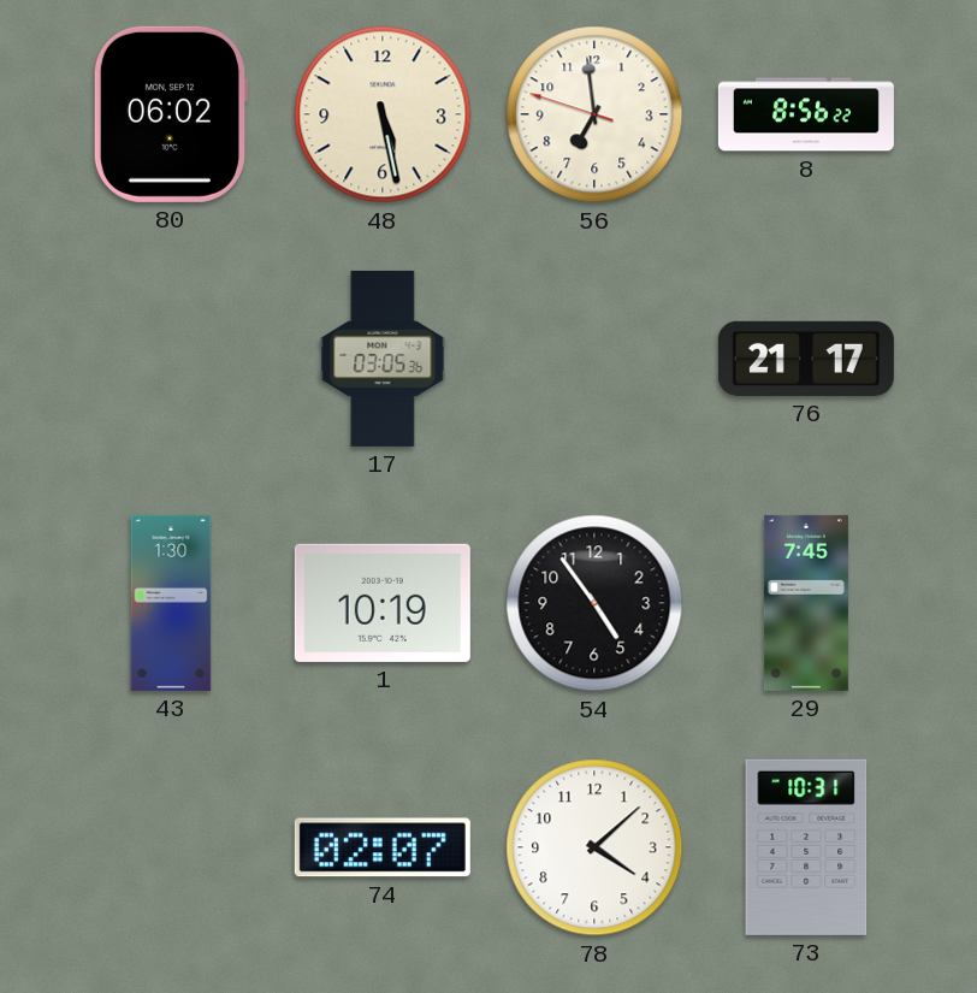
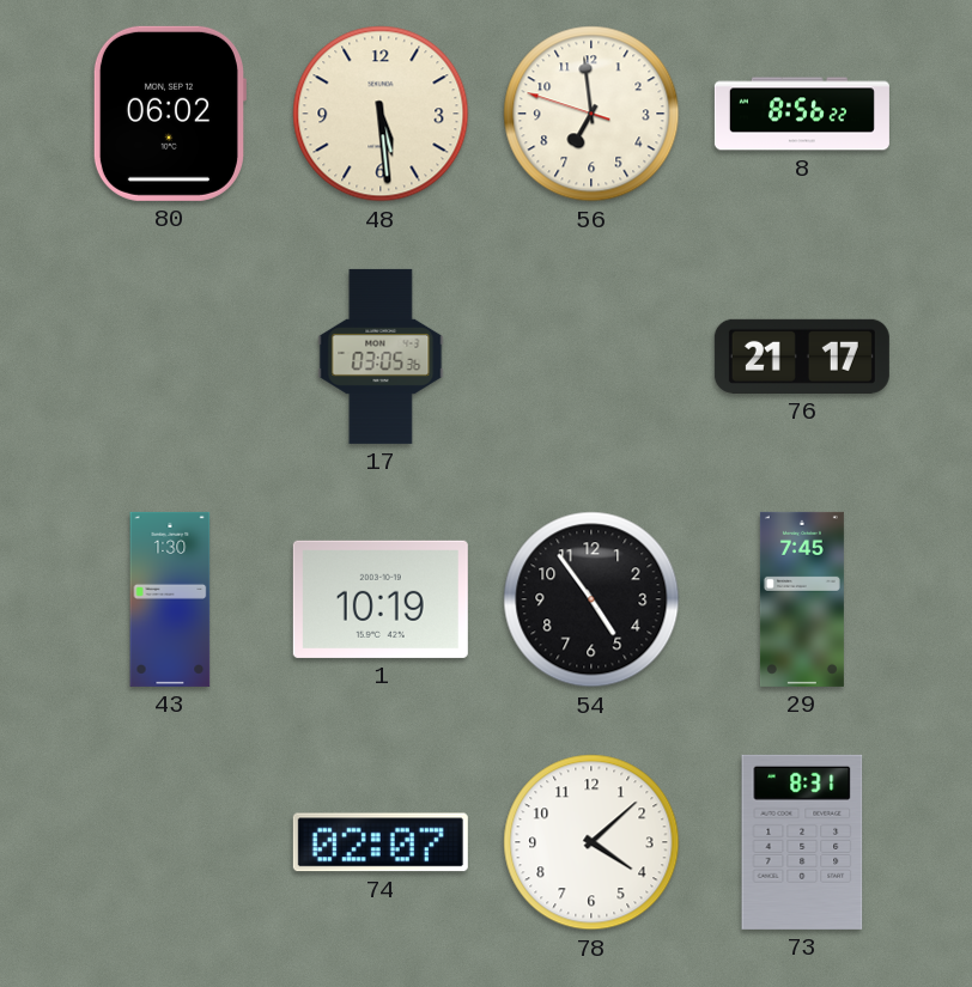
48: 5:28 -> 5:29 (381, 114)
73: 10:31 -> 8:31 (802, 842)
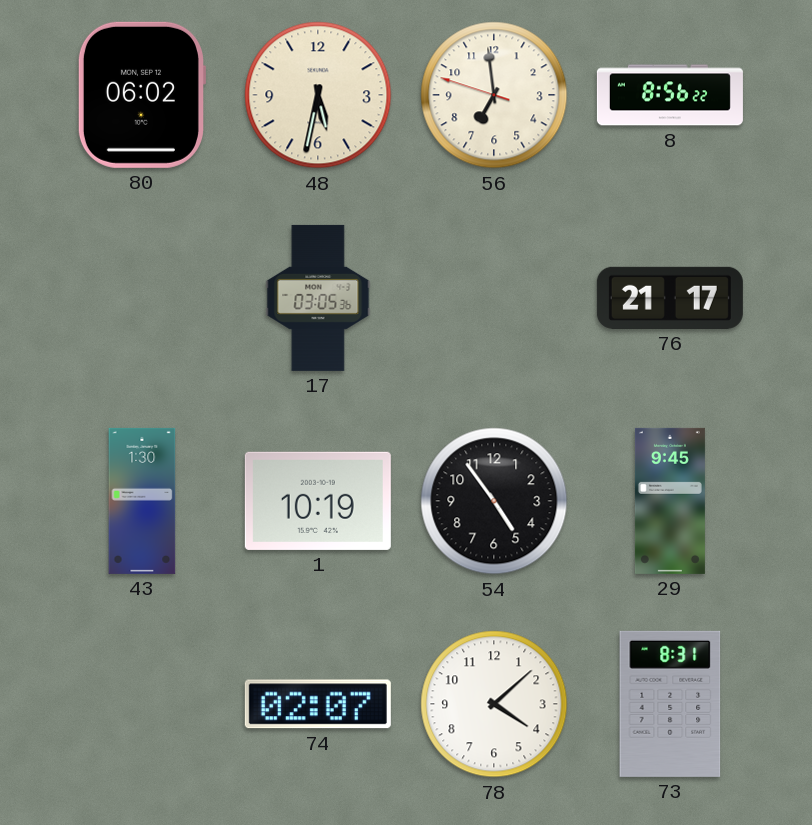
48: 5:29 -> 5:32 (318, 95)
29: 7:45 -> 9:45 (670, 501)
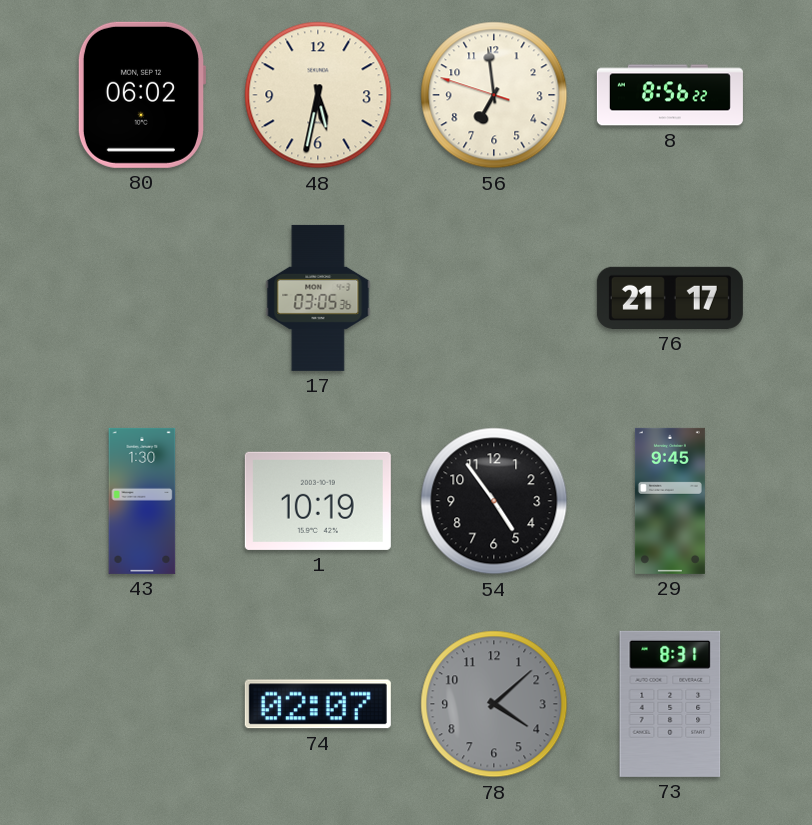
78 dial: white -> grey (494, 704)
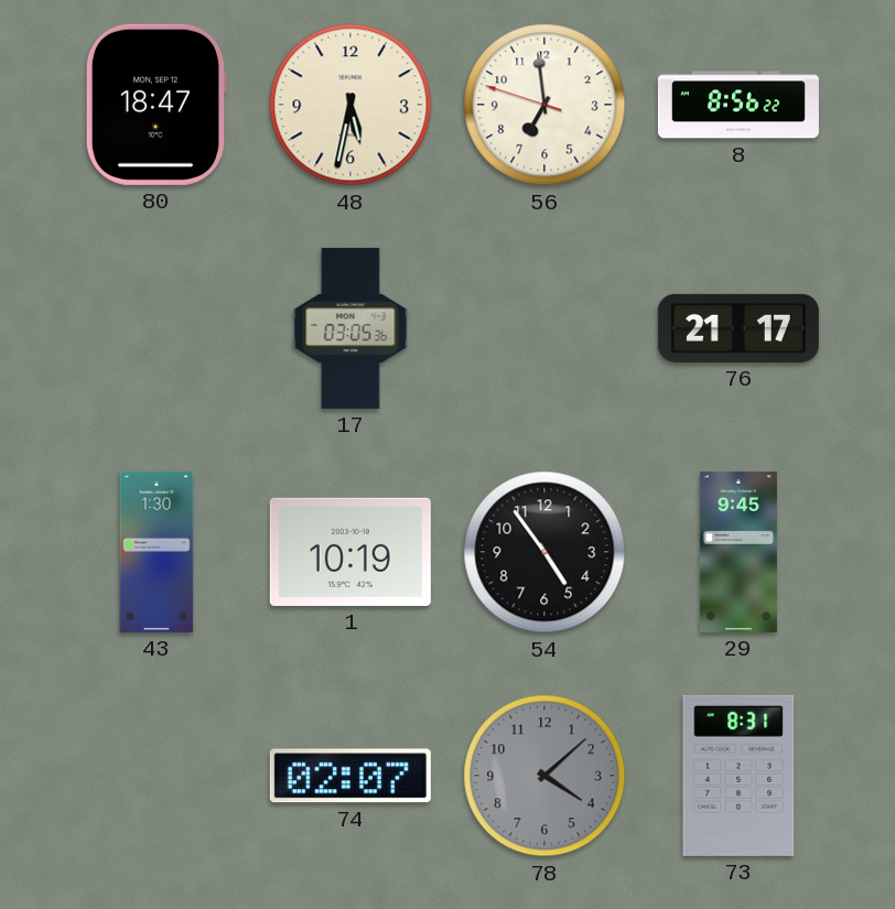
80: 06:02 -> 18:47 (155, 105)
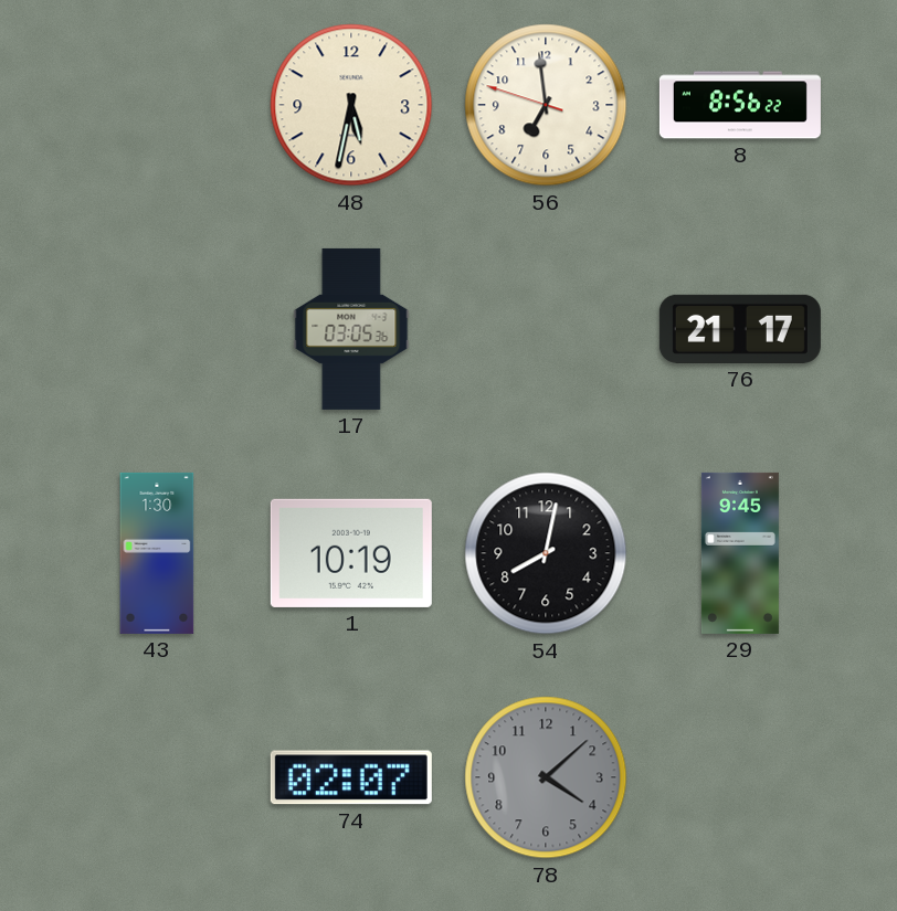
80: 18:47 -> none (155, 105)
54: 4:54 -> 8:02 (546, 553)
73: 8:31 -> none (738, 776)
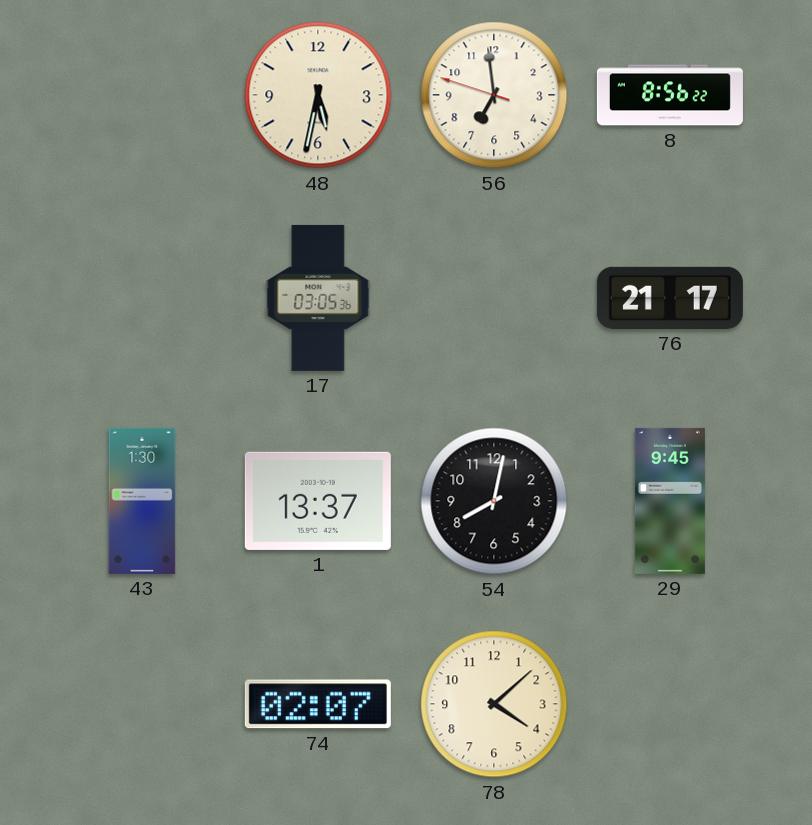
1: 10:19 -> 13:37 (318, 501)
78 dial: grey -> cream (494, 704)
